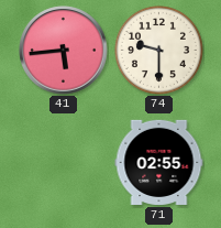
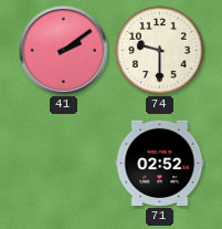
41: 5:44 -> 2:09 (64, 51)
71: 02:55 -> 02:52 (160, 163)
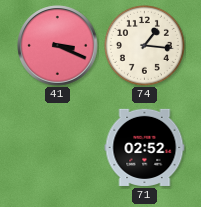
41: 2:09 -> 3:19 (58, 46)
74: 9:30 -> 1:16 (144, 45)
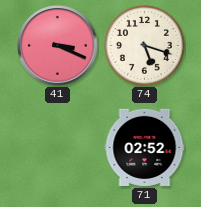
74: 1:16 -> 5:18 (144, 45)
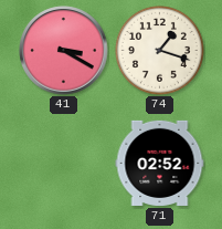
41: 3:19 -> 3:20 (64, 51)
74: 5:18 -> 1:18 (159, 50)
